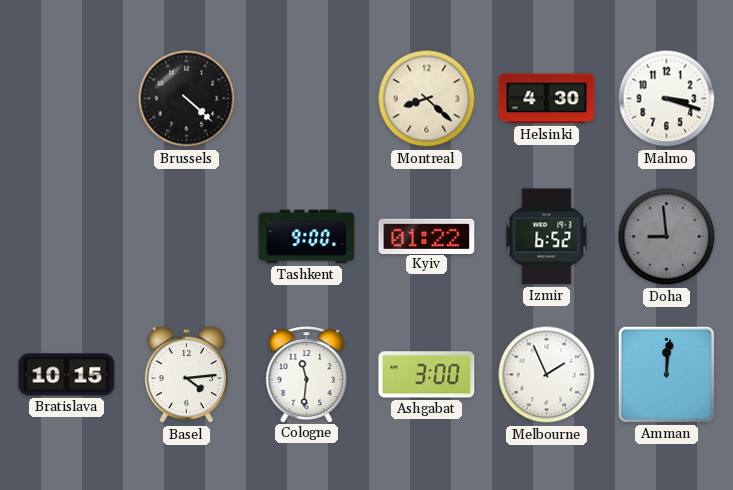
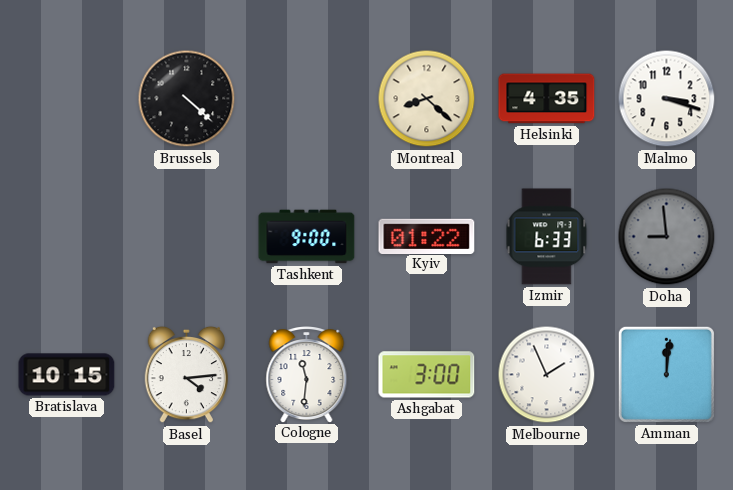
Helsinki: 4:30 -> 4:35 (547, 99)
Izmir: 6:52 -> 6:33 (547, 237)
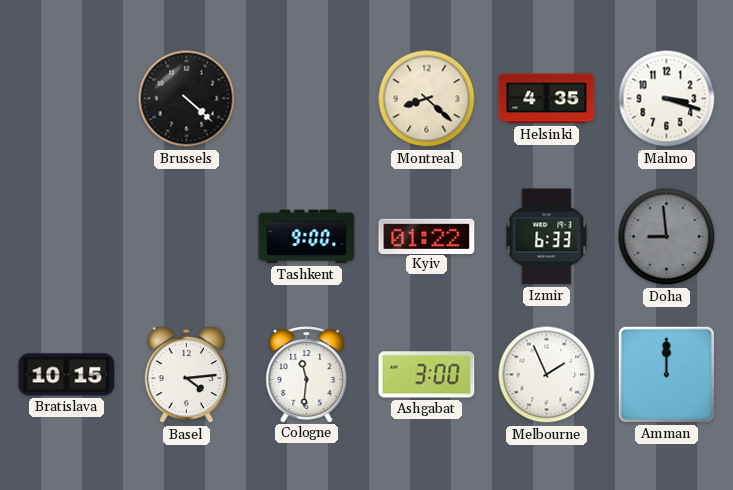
Amman: 12:01 -> 12:00 (666, 374)
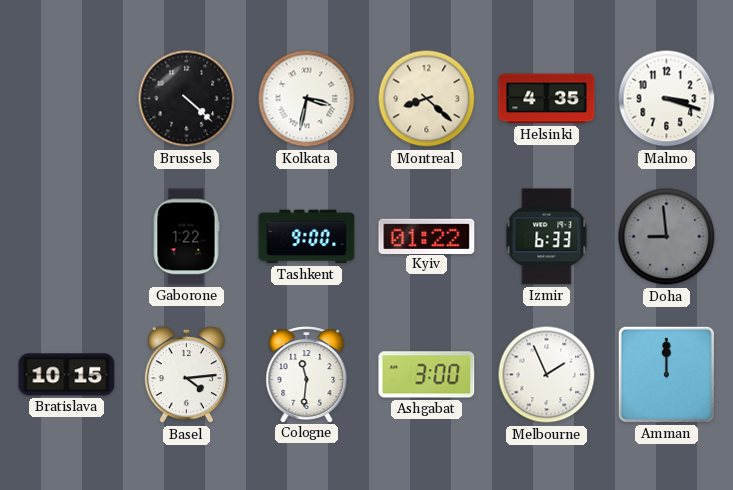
Kolkata: none -> 3:32 (307, 99)
Gaborone: none -> 1:22 (186, 237)
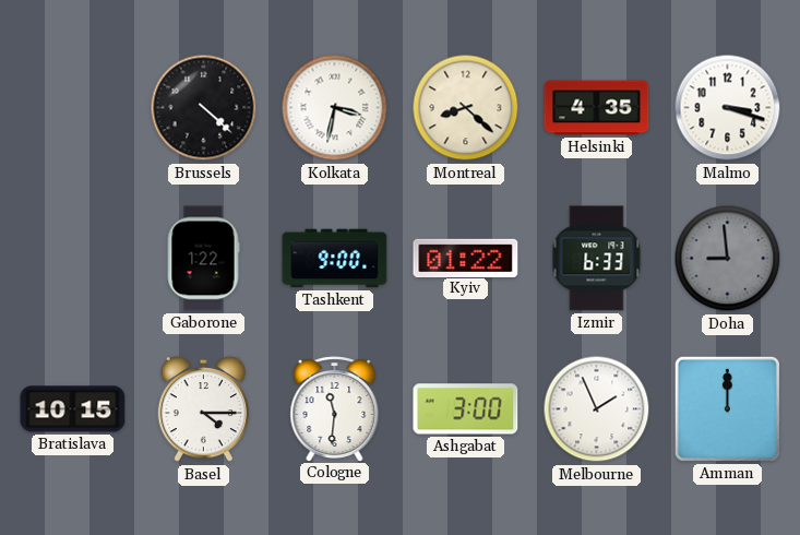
Basel: 4:14 -> 4:15 (203, 409)
